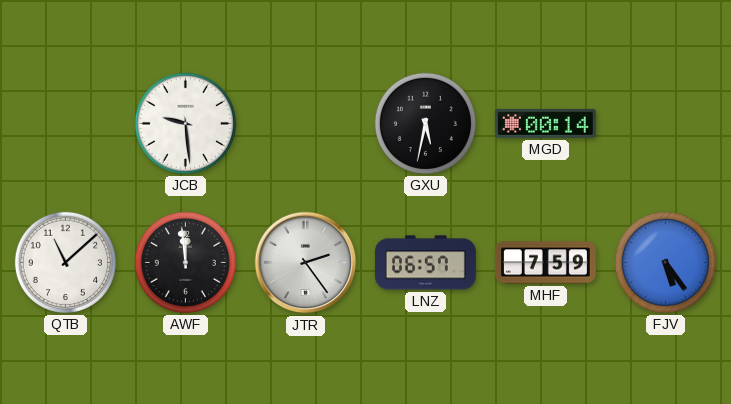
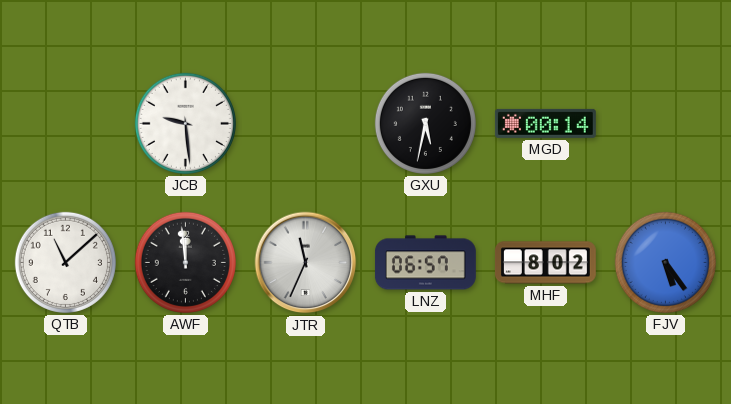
JTR: 2:24 -> 11:34 (306, 263)
MHF: 7:59 -> 8:02 (545, 263)
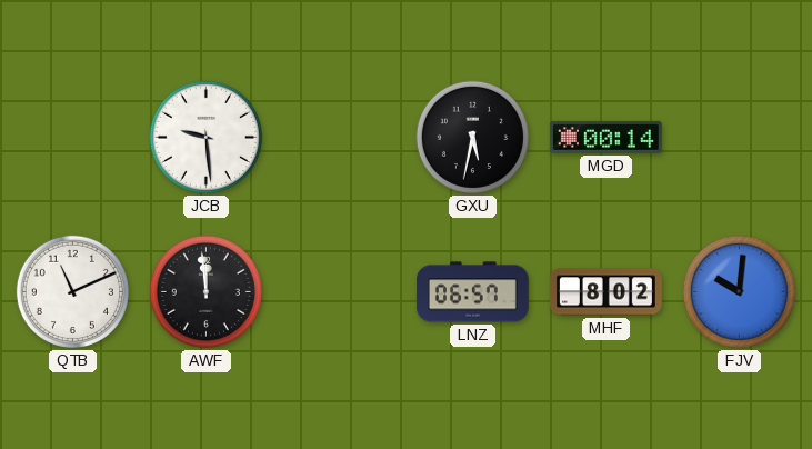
QTB: 11:08 -> 11:11 (72, 291)
JTR: 11:34 -> none (306, 263)
FJV: 5:24 -> 10:01 (739, 291)
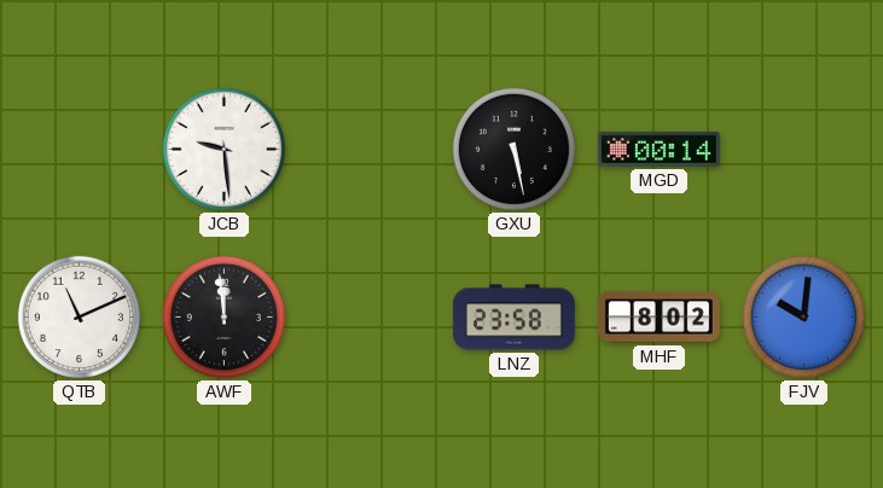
GXU: 5:32 -> 5:28 (513, 149)
LNZ: 06:57 -> 23:58 (513, 318)
